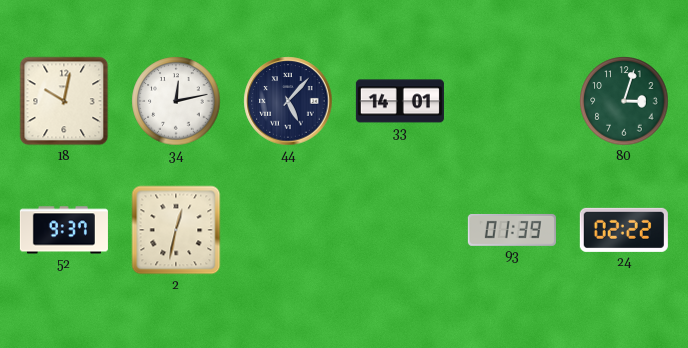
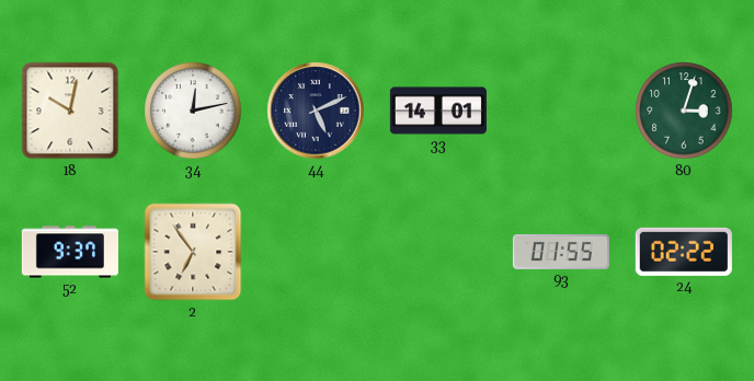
44: 5:07 -> 5:11 (316, 111)
2: 12:32 -> 6:54 (193, 252)
93: 01:39 -> 01:55 (561, 252)
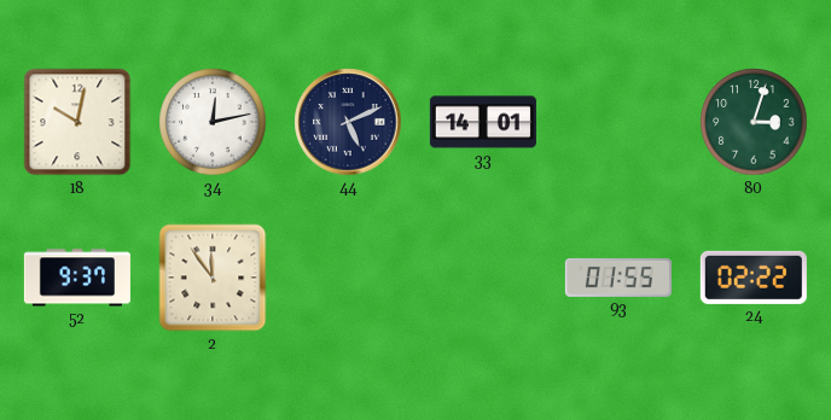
2: 6:54 -> 11:54 (213, 278)
